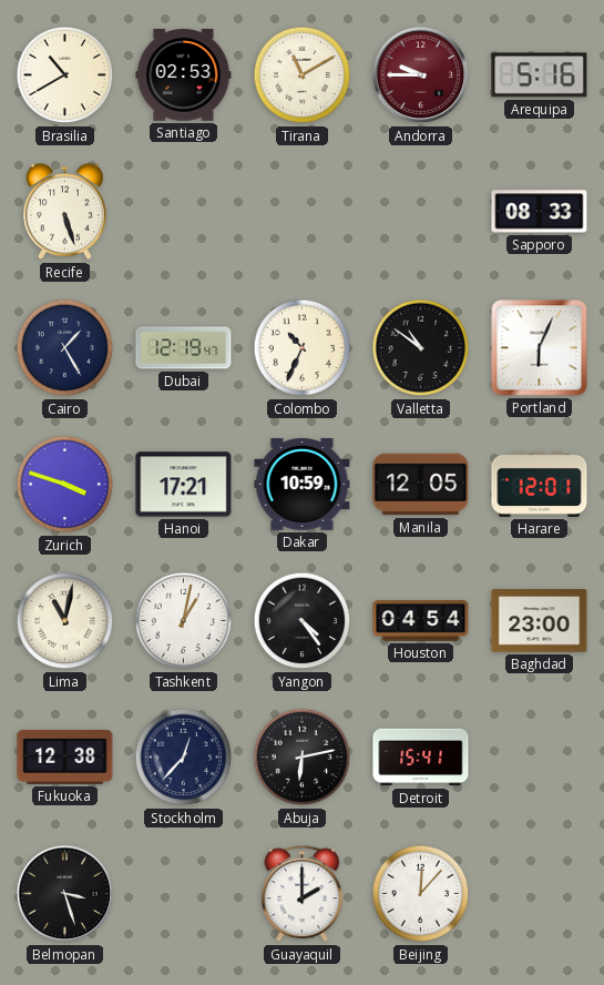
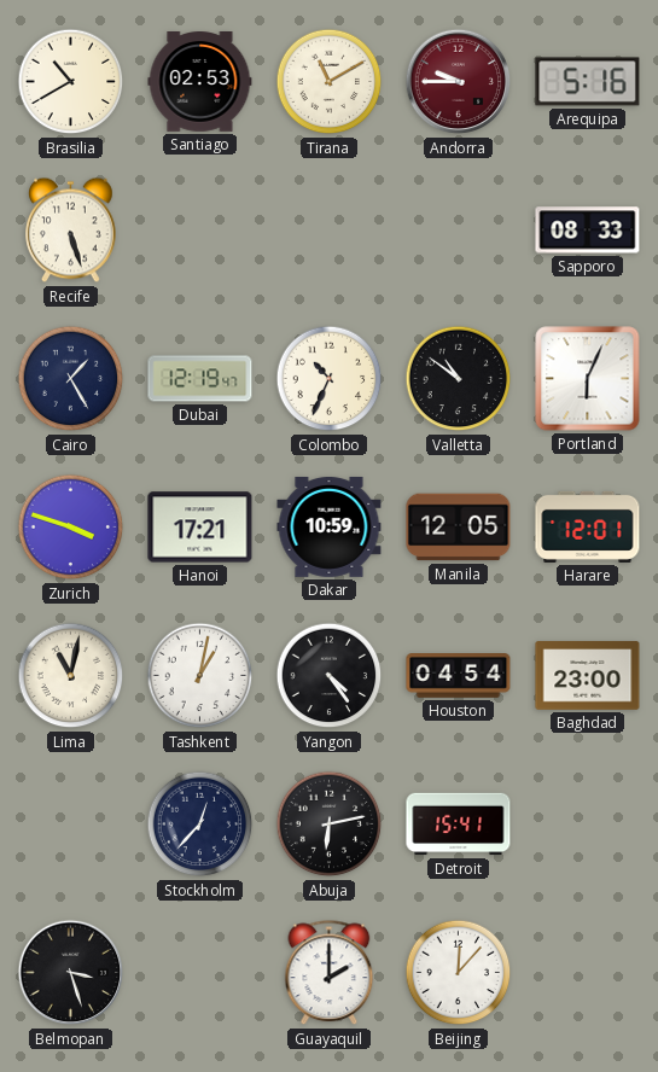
Fukuoka: 12:38 -> none (65, 756)
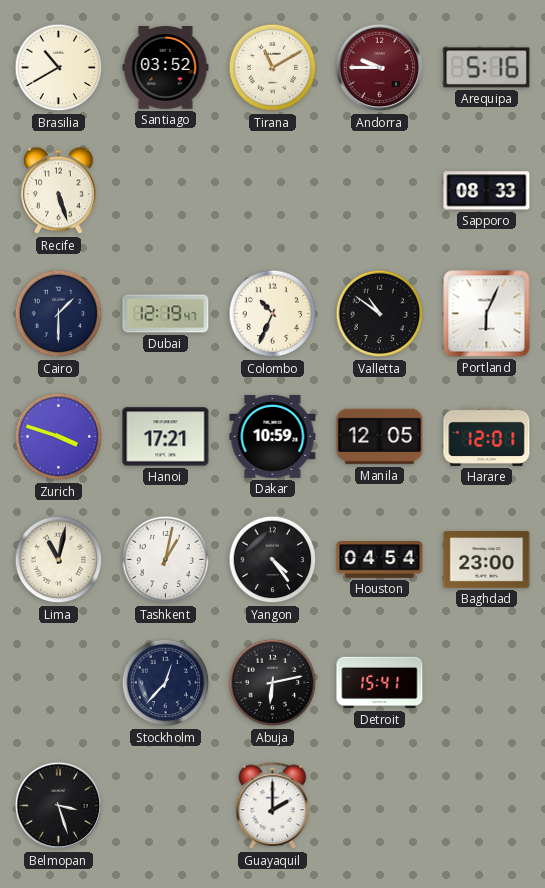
Santiago: 02:53 -> 03:52 (166, 68)
Cairo: 1:25 -> 1:30 (59, 314)
Beijing: 12:07 -> none (459, 973)
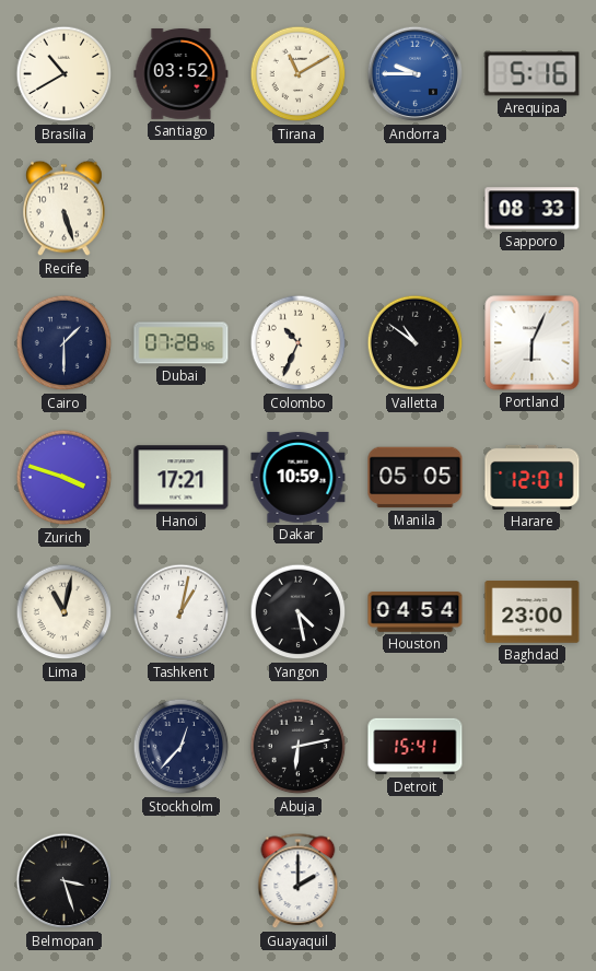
Andorra dial: burgundy -> blue (416, 74)
Dubai: 12:19 -> 07:28 (182, 343)
Manila: 12:05 -> 05:05 (416, 478)
Yangon: 4:24 -> 4:28 (299, 612)
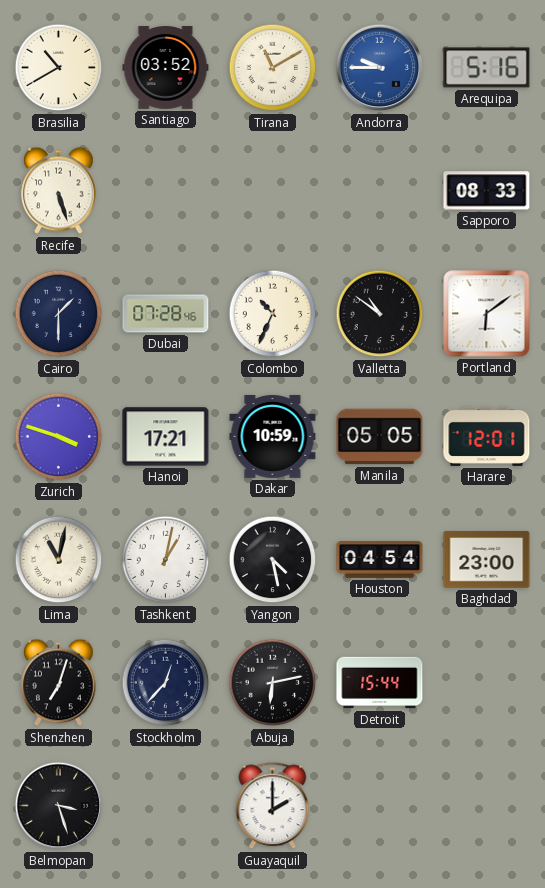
Portland: 6:04 -> 6:09 (487, 314)
Shenzhen: none -> 7:03 (59, 683)
Detroit: 15:41 -> 15:44 (380, 683)
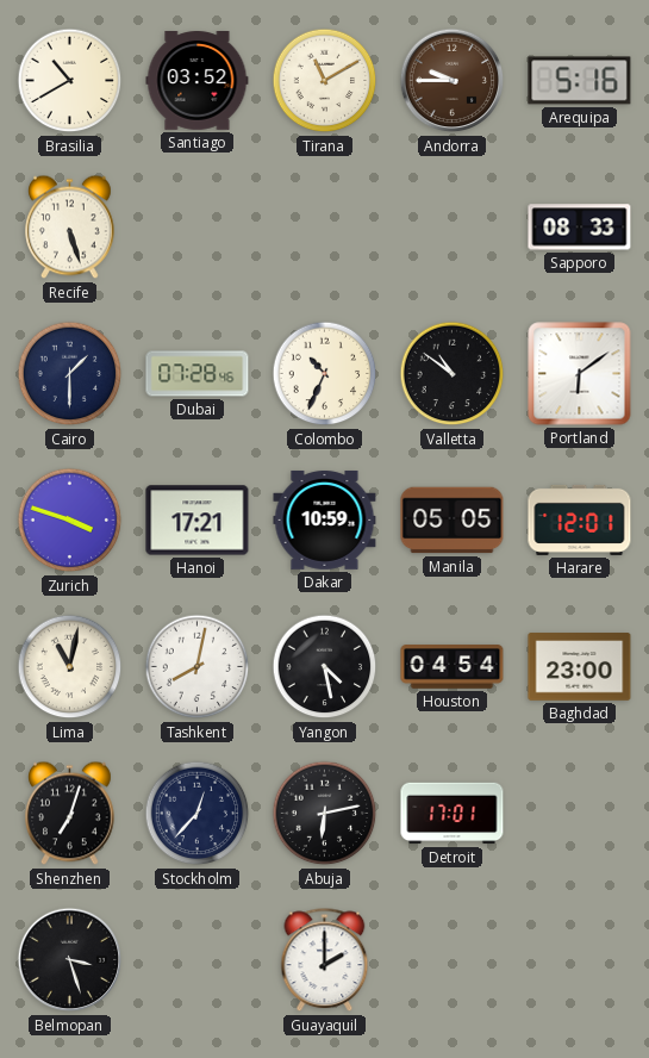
Andorra dial: blue -> brown (453, 81)
Tashkent: 1:02 -> 8:02 (198, 667)
Detroit: 15:44 -> 17:01 (453, 814)
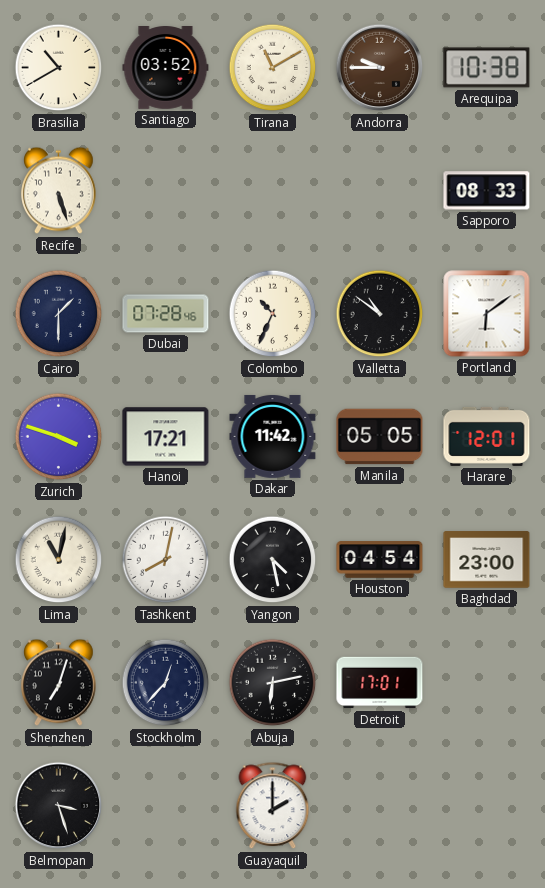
Arequipa: 5:16 -> 10:38 (487, 68)
Dakar: 10:59 -> 11:42 (273, 436)
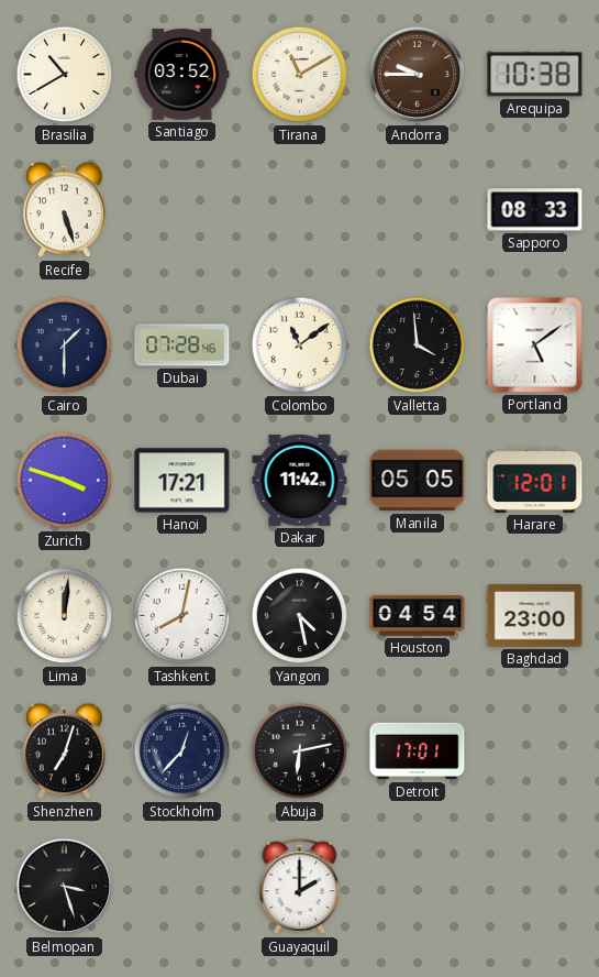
Colombo: 10:34 -> 11:09 (300, 345)
Valletta: 10:51 -> 3:59 (418, 345)
Portland: 6:09 -> 5:09 (535, 345)
Lima: 11:02 -> 12:01 (65, 616)
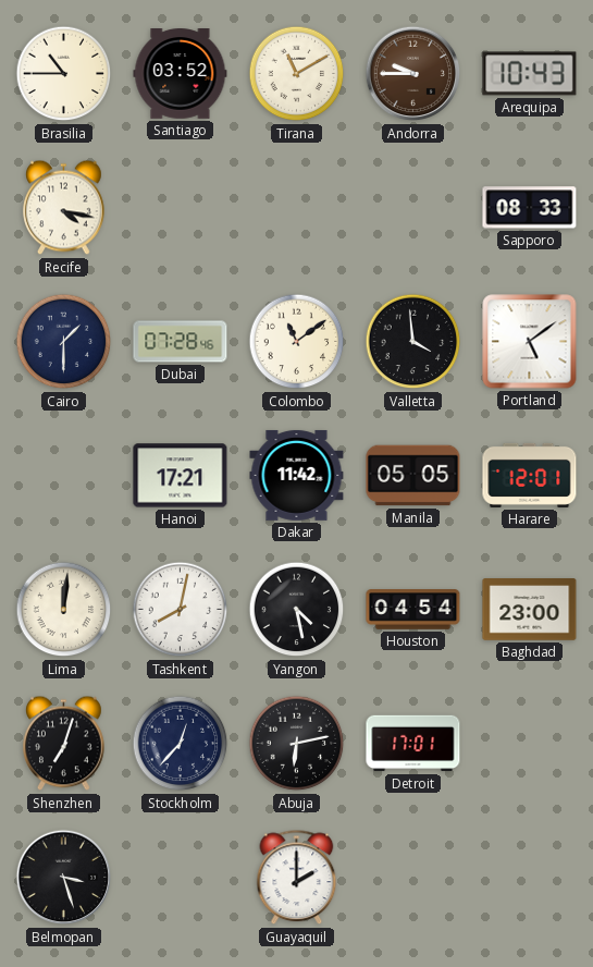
Brasilia: 10:40 -> 10:45 (64, 74)
Arequipa: 10:38 -> 10:43 (530, 74)
Recife: 5:27 -> 4:17 (64, 208)
Zurich: 3:48 -> none (65, 481)
